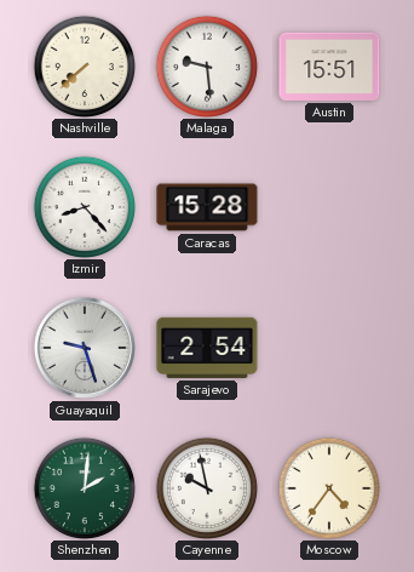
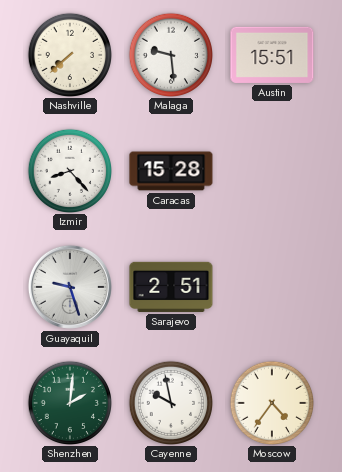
Sarajevo: 2:54 -> 2:51 (171, 287)
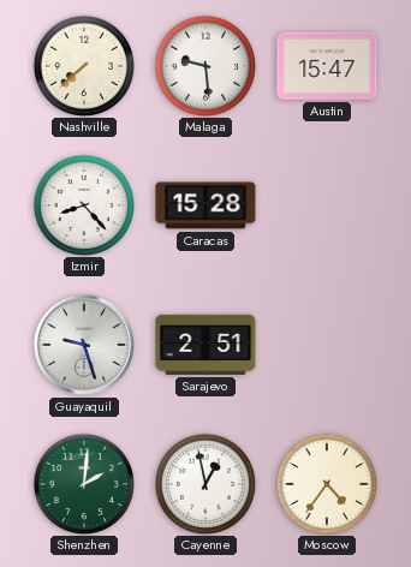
Austin: 15:51 -> 15:47 (327, 66)
Cayenne: 9:58 -> 12:58 (204, 483)
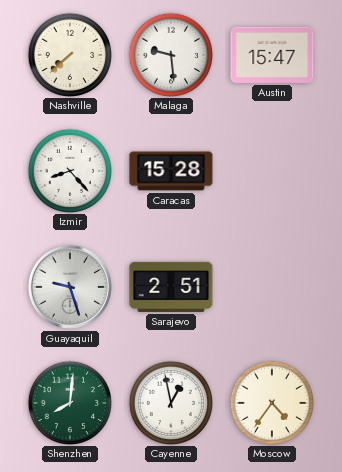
Shenzhen: 2:01 -> 8:01 (69, 402)
